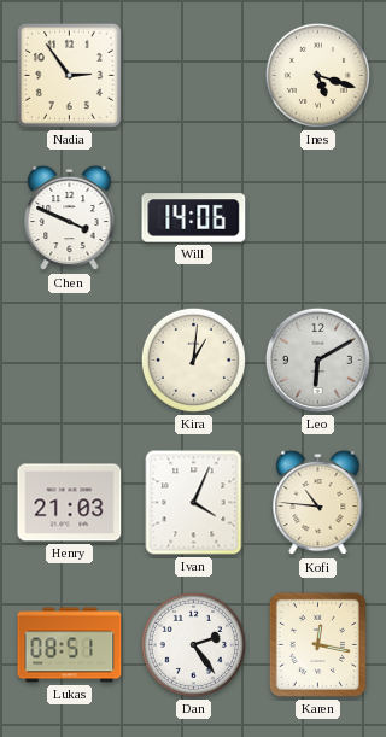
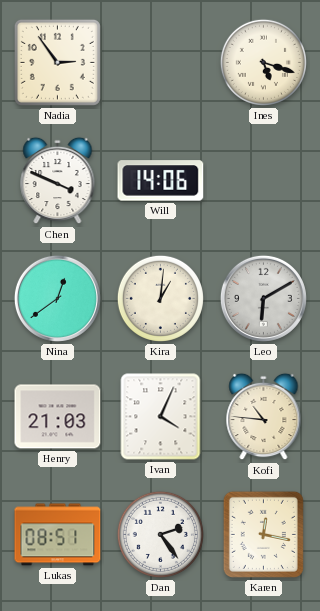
Nina: none -> 12:39 (57, 298)
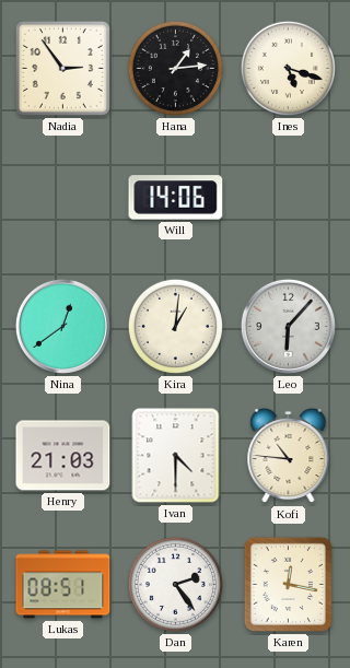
Hana: none -> 1:14 (175, 68)
Chen: 3:49 -> none (58, 181)
Leo: 6:10 -> 6:07 (288, 326)
Ivan: 4:04 -> 4:30 (176, 456)
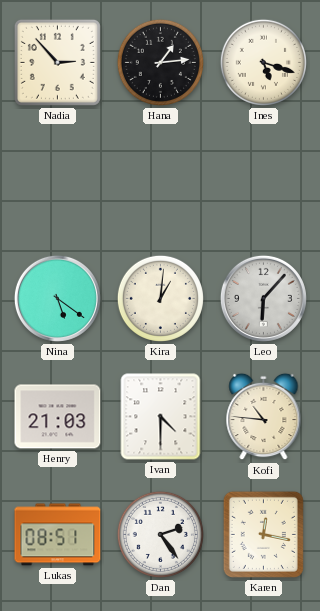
Nadia: 2:54 -> 2:53 (57, 62)
Will: 14:06 -> none (176, 198)
Nina: 12:39 -> 5:21 (57, 298)
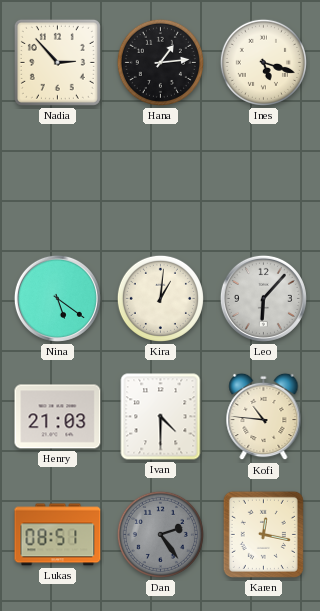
Dan dial: white -> grey (160, 534)
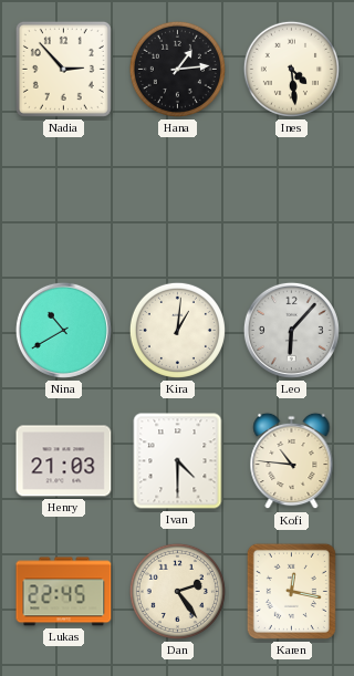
Ines: 5:18 -> 4:29 (291, 69)
Nina: 5:21 -> 10:40 (63, 330)
Lukas: 08:51 -> 22:45 (64, 592)
Dan dial: grey -> cream (177, 591)
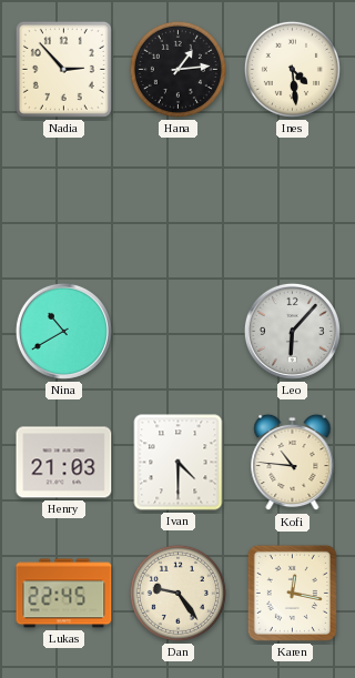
Kira: 1:01 -> none (177, 330)
Dan: 2:24 -> 9:24 (177, 593)
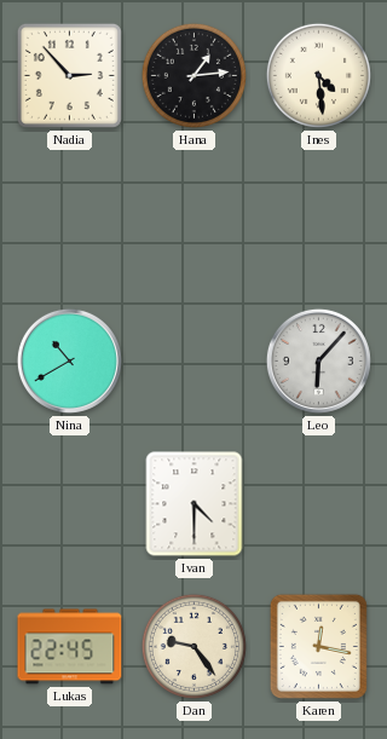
Henry: 21:03 -> none (64, 463)
Kofi: 10:46 -> none (293, 463)
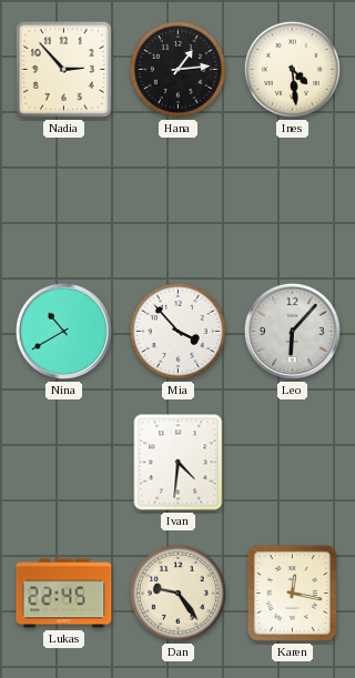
Mia: none -> 3:53 (177, 331)
Ivan: 4:30 -> 4:31 (179, 463)
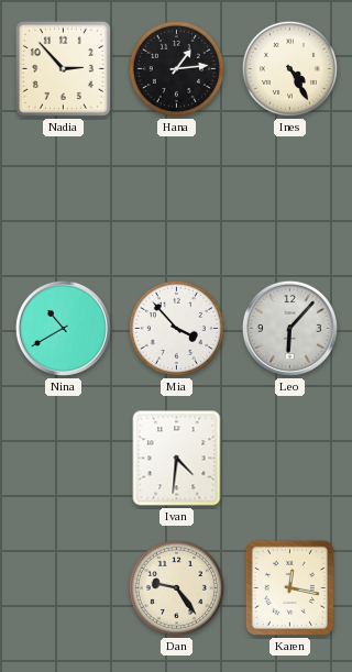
Ines: 4:29 -> 4:25 (289, 68)
Lukas: 22:45 -> none (64, 594)
